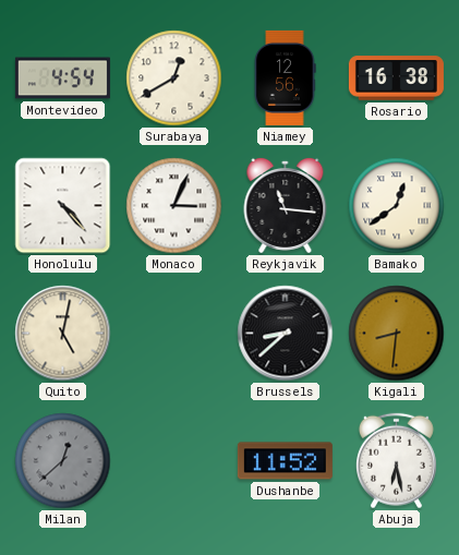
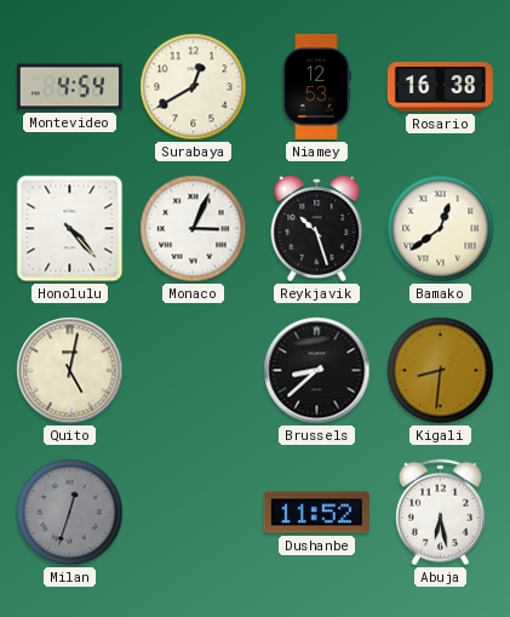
Niamey: 12:56 -> 12:53 (316, 86)
Reykjavik: 11:16 -> 10:27 (317, 228)
Milan: 12:38 -> 12:33 (70, 513)
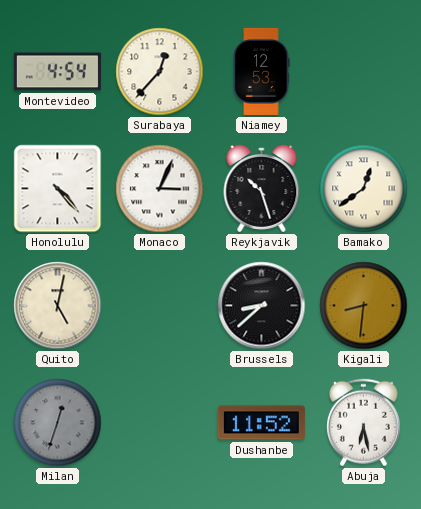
Surabaya: 12:40 -> 12:37 (160, 72)
Rosario: 16:38 -> none (440, 87)
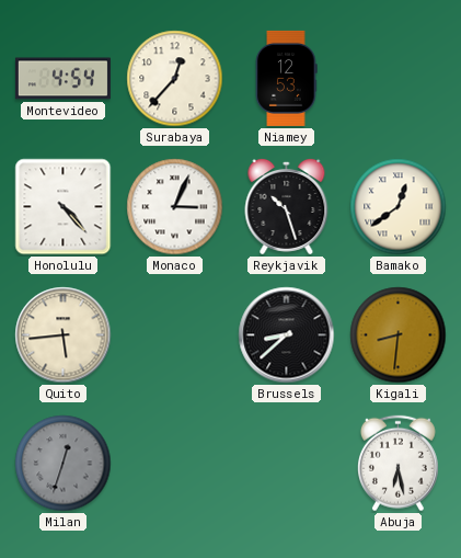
Quito: 5:02 -> 5:44 (64, 335)
Dushanbe: 11:52 -> none (261, 423)
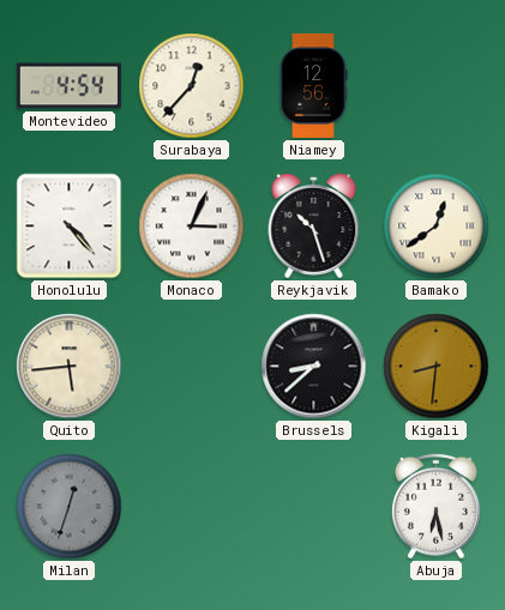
Niamey: 12:53 -> 12:56 (313, 85)
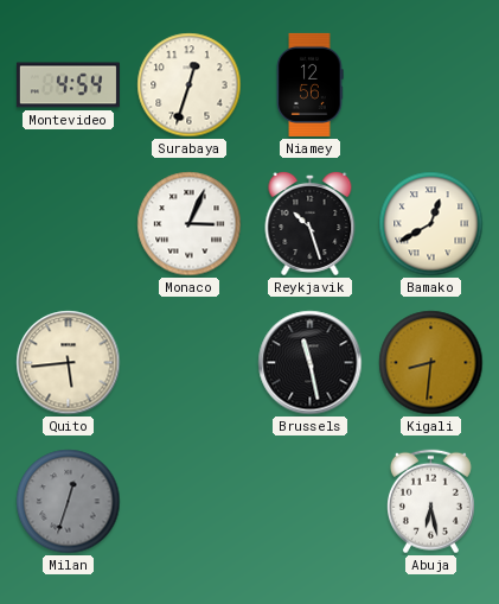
Surabaya: 12:37 -> 12:33 (190, 85)
Honolulu: 4:23 -> none (70, 227)
Bamako: 12:39 -> 12:40 (431, 224)
Brussels: 8:38 -> 11:28 (311, 363)
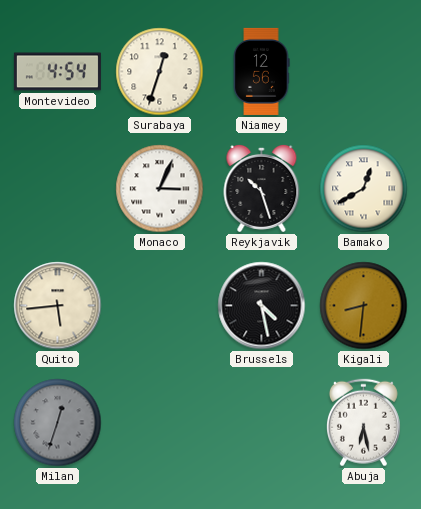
Brussels: 11:28 -> 4:28 (262, 306)
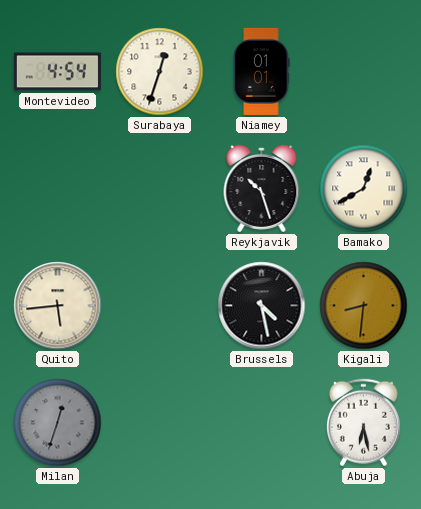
Niamey: 12:56 -> 01:01 (261, 71)
Monaco: 3:04 -> none (160, 189)
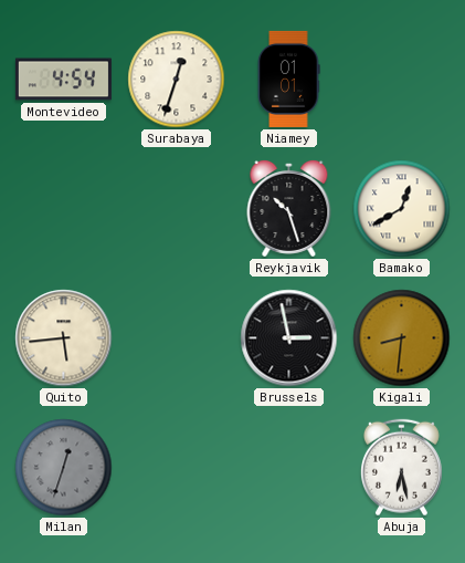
Brussels: 4:28 -> 2:58 (289, 338)
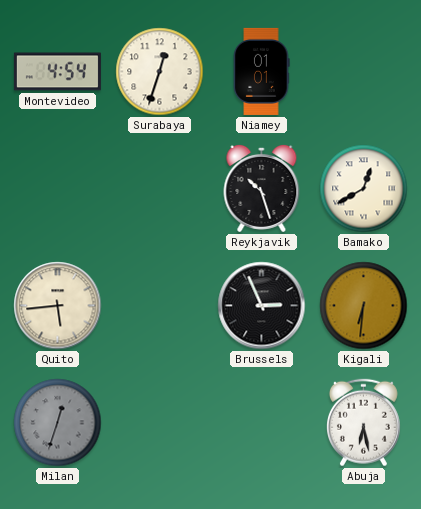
Brussels: 2:58 -> 2:56 (262, 306)
Kigali: 8:31 -> 6:31 (364, 306)
